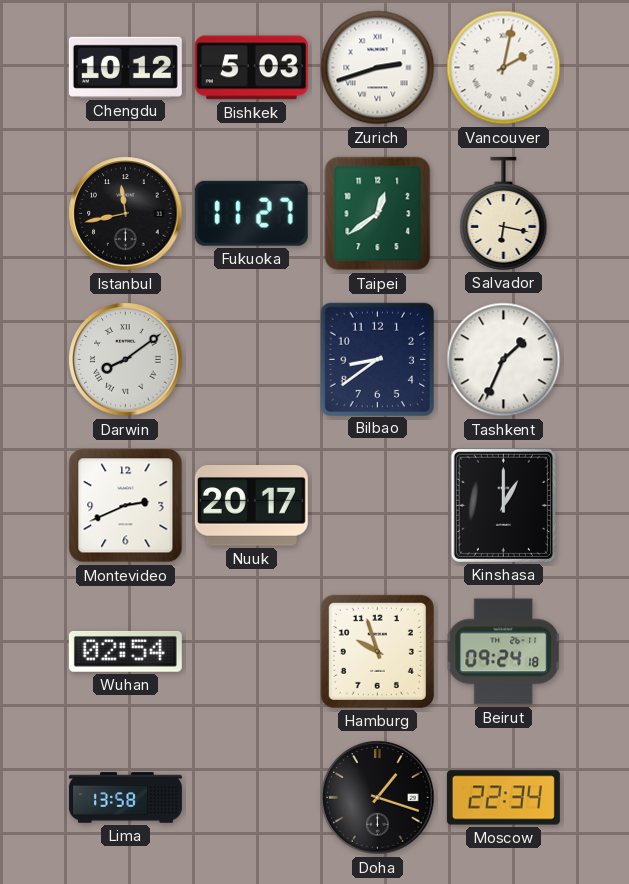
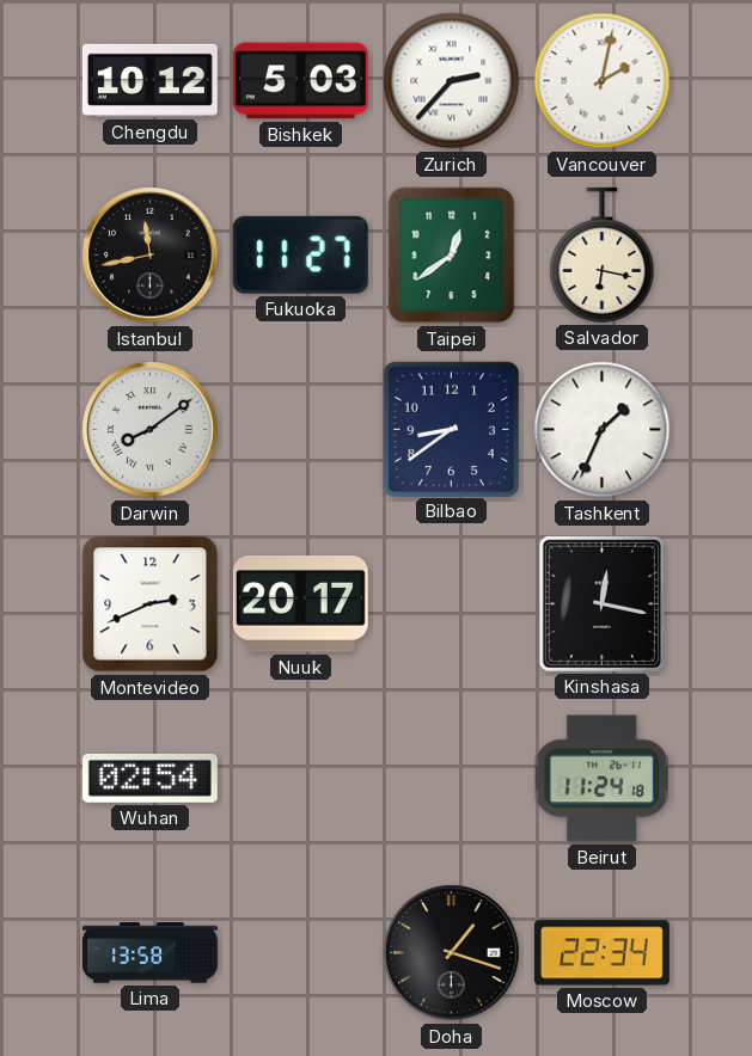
Zurich: 2:42 -> 2:37 (452, 81)
Kinshasa: 1:00 -> 12:17 (601, 603)
Hamburg: 9:57 -> none (377, 651)
Beirut: 09:24 -> 11:24 (601, 779)
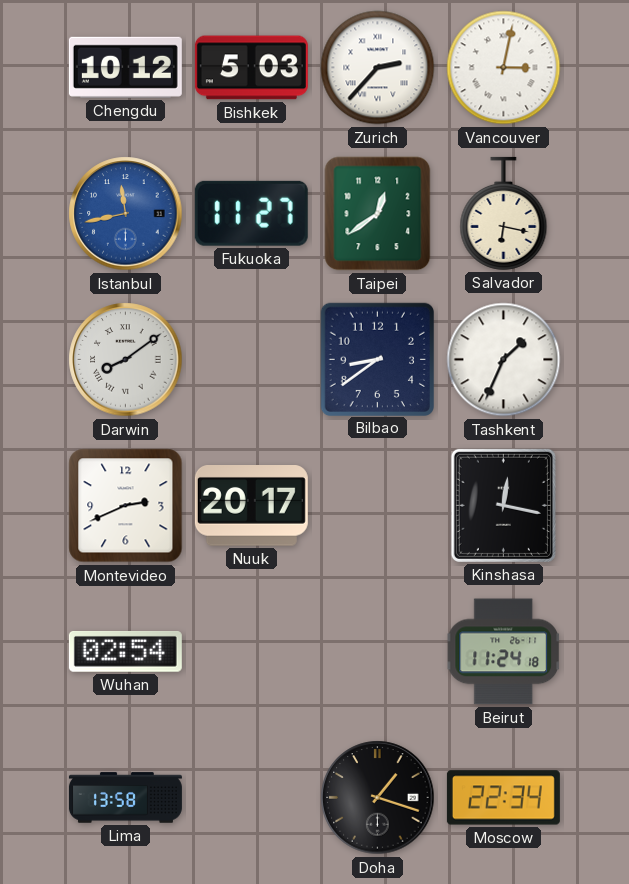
Vancouver: 2:02 -> 3:02 (504, 68)
Istanbul dial: black -> blue (126, 214)
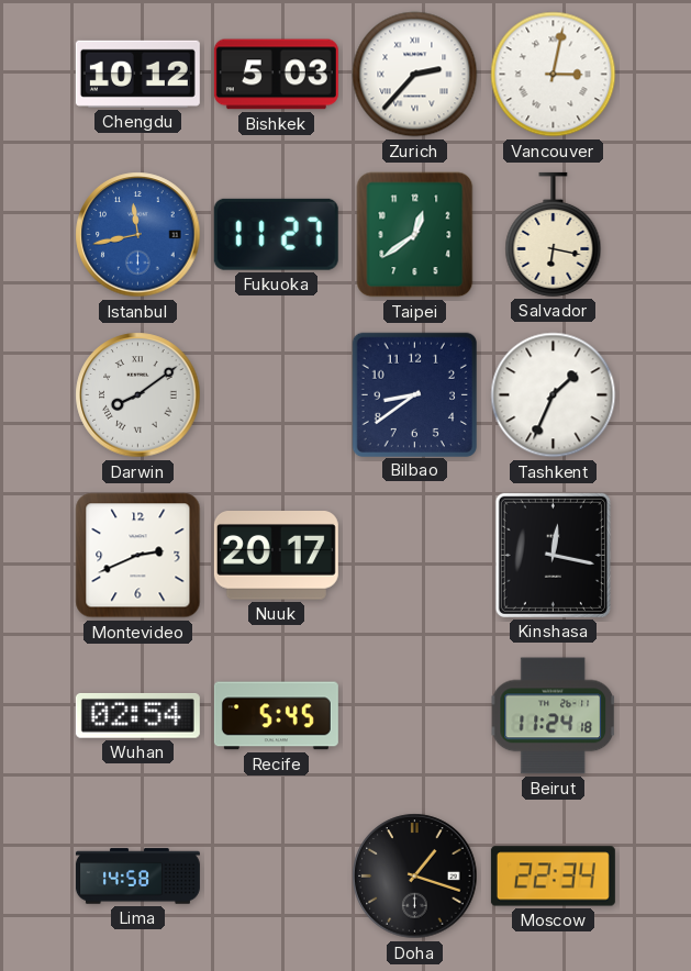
Recife: none -> 5:45 (276, 716)
Lima: 13:58 -> 14:58 (137, 877)
